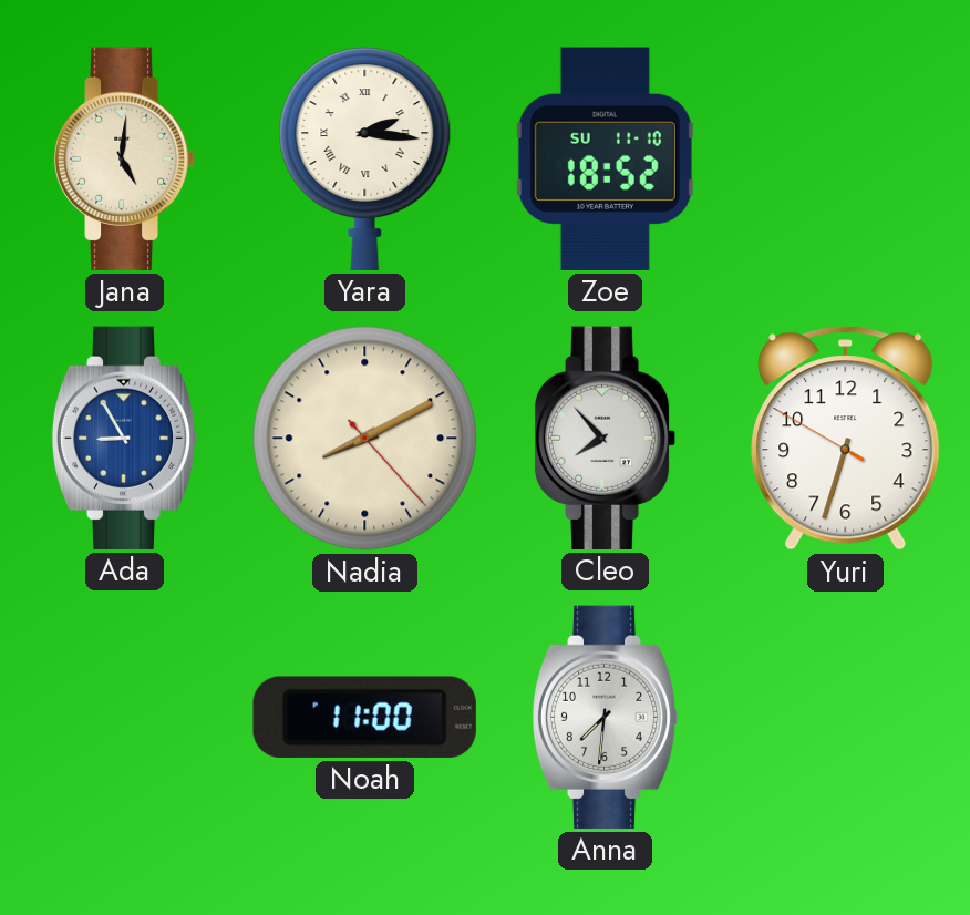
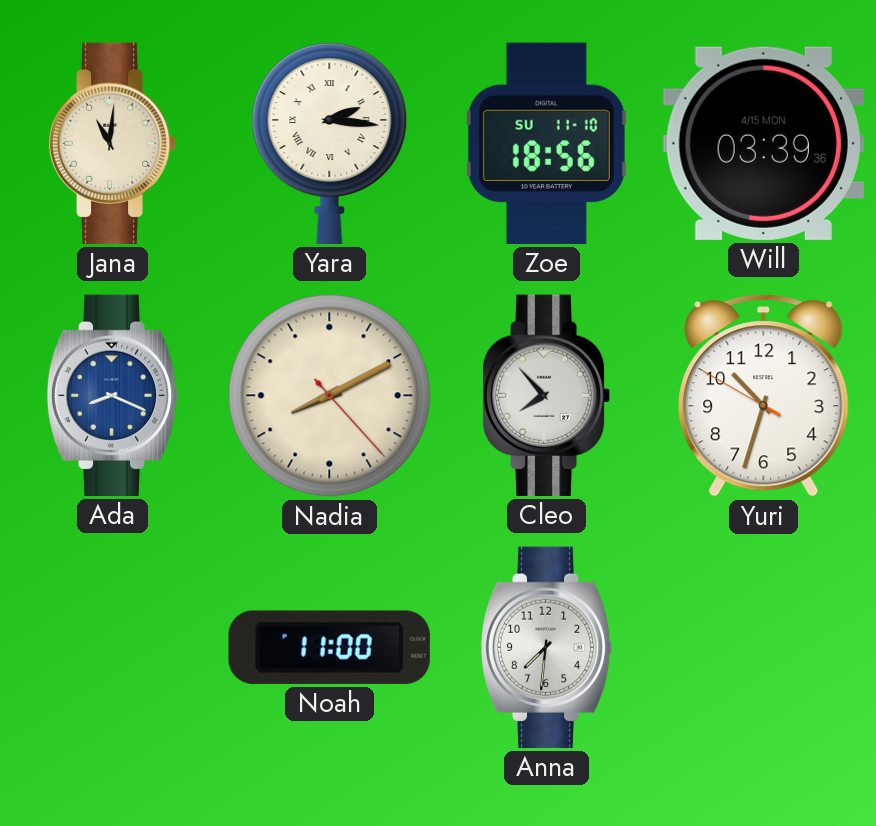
Jana: 5:01 -> 11:01 (113, 143)
Zoe: 18:52 -> 18:56 (546, 143)
Will: none -> 03:39 (763, 143)
Ada: 8:55 -> 8:19 (113, 395)
Yuri: 6:32 -> 10:32 (764, 396)
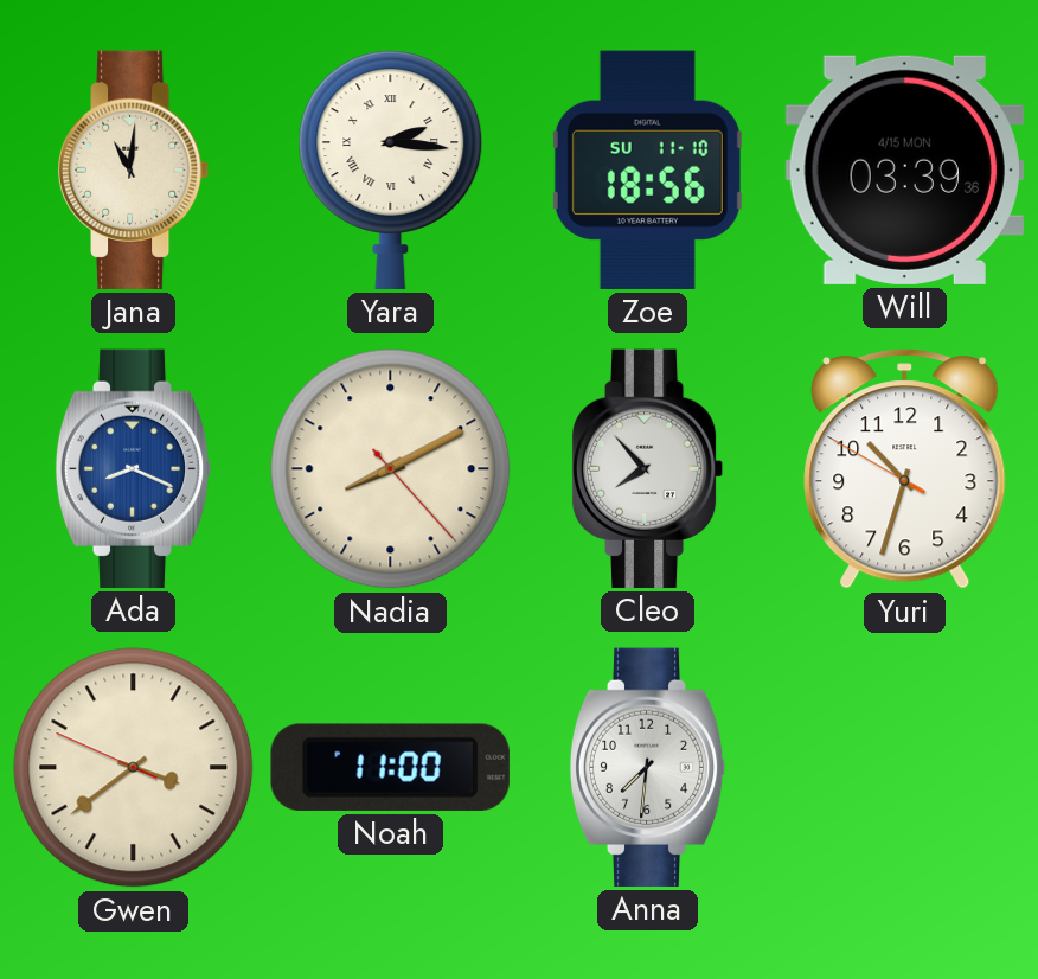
Gwen: none -> 3:38 (134, 768)
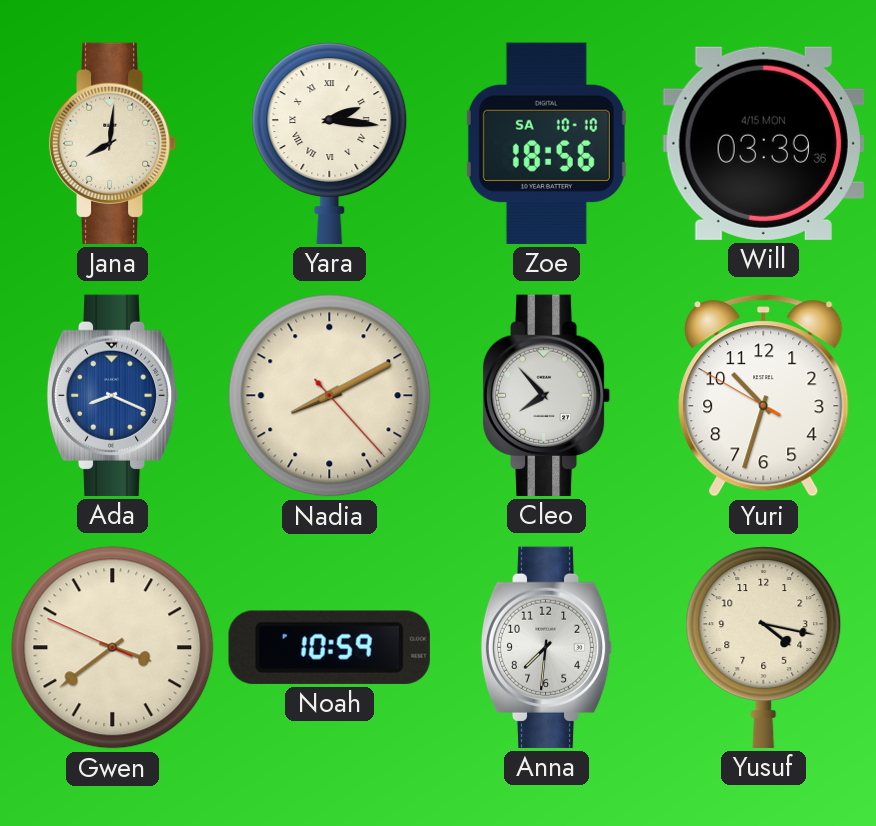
Jana: 11:01 -> 8:01 (113, 143)
Zoe date: SU 11-10 -> SA 10-10 (546, 143)
Noah: 11:00 -> 10:59 (329, 647)
Yusuf: none -> 4:17 (764, 647)
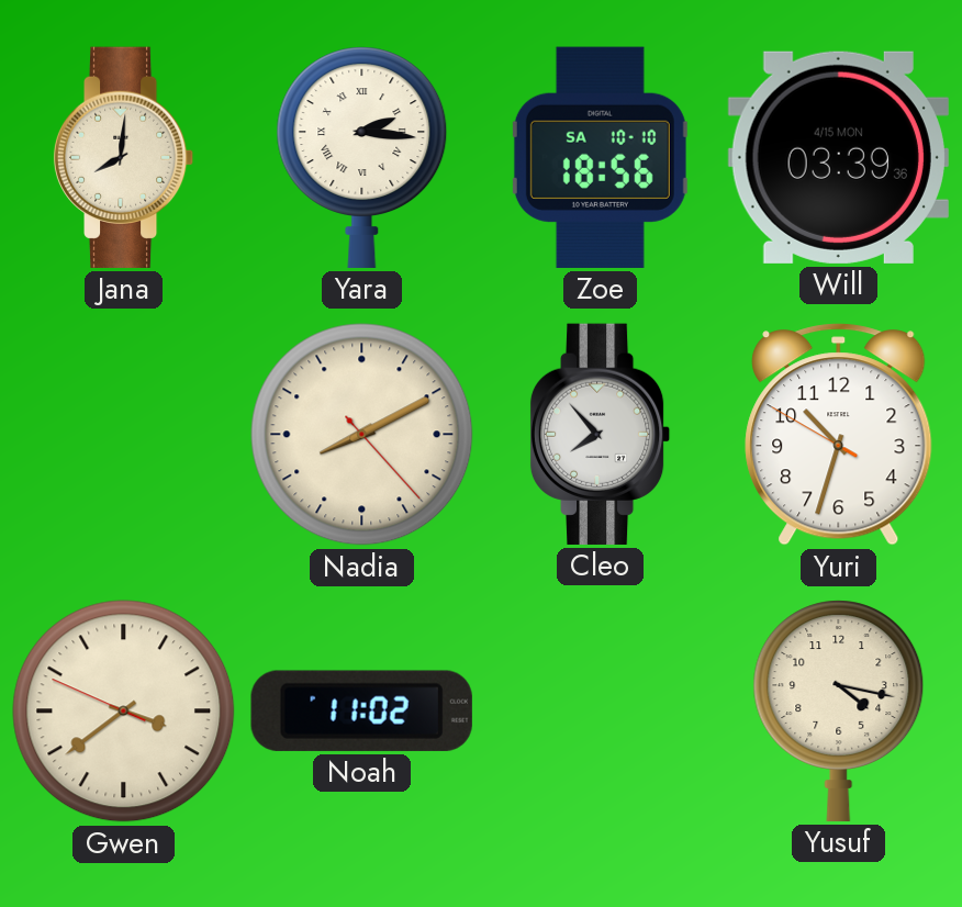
Ada: 8:19 -> none (113, 395)
Noah: 10:59 -> 11:02 (361, 710)
Anna: 7:31 -> none (547, 647)
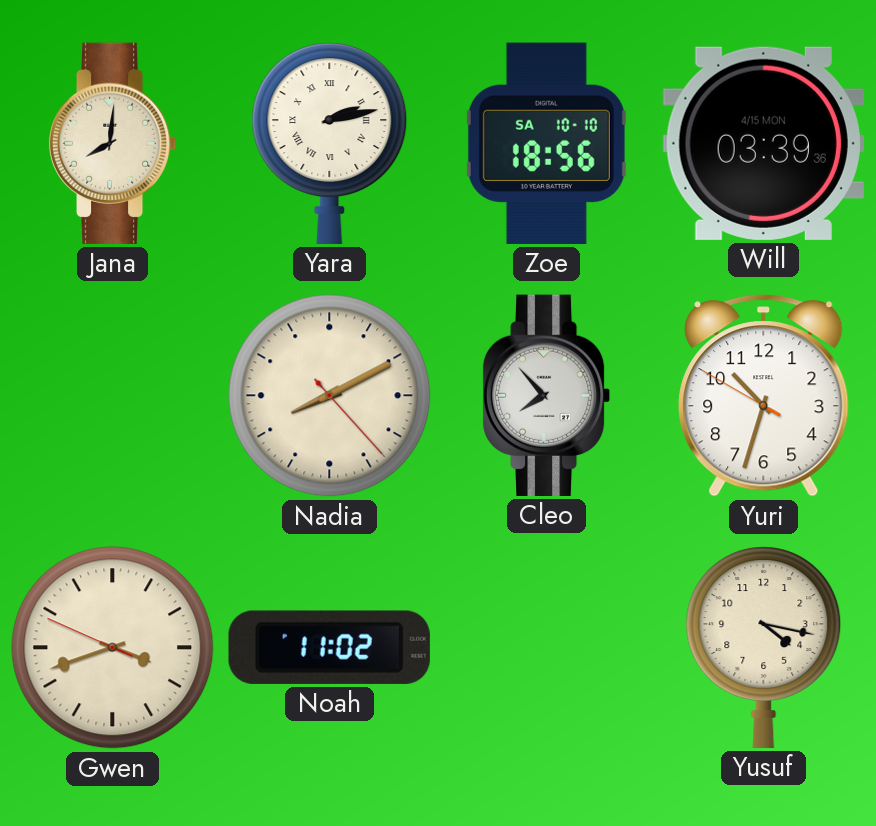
Yara: 2:16 -> 2:13 (330, 143)
Gwen: 3:38 -> 3:41 (113, 648)
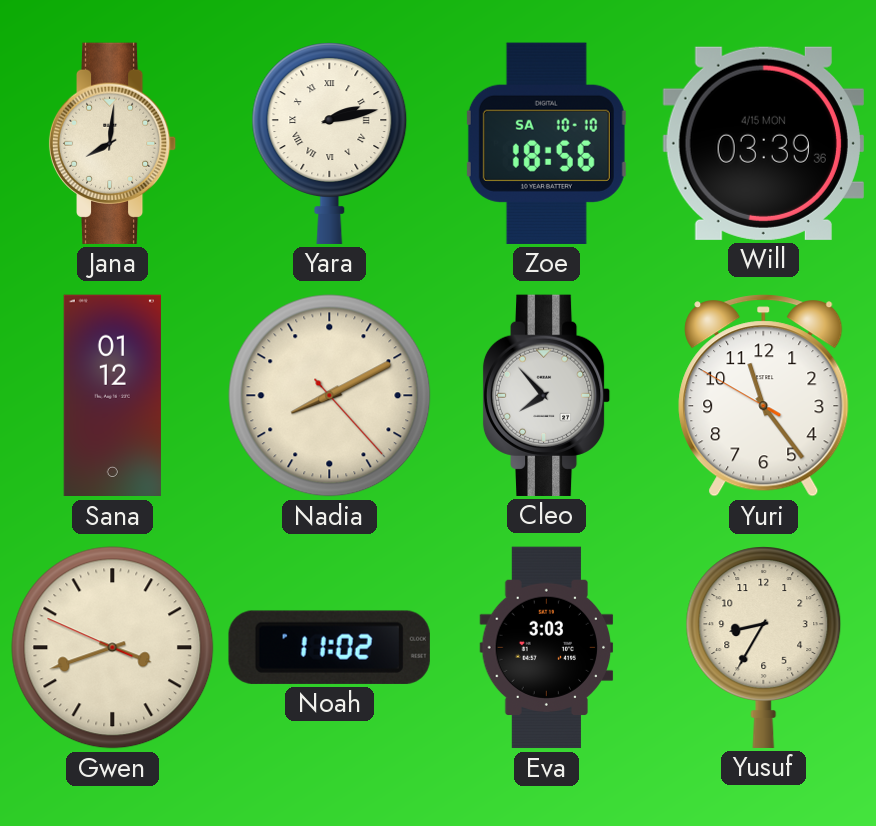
Sana: none -> 01:12 (112, 396)
Yuri: 10:32 -> 11:23 (764, 396)
Eva: none -> 3:03 (547, 648)
Yusuf: 4:17 -> 8:35 (764, 647)
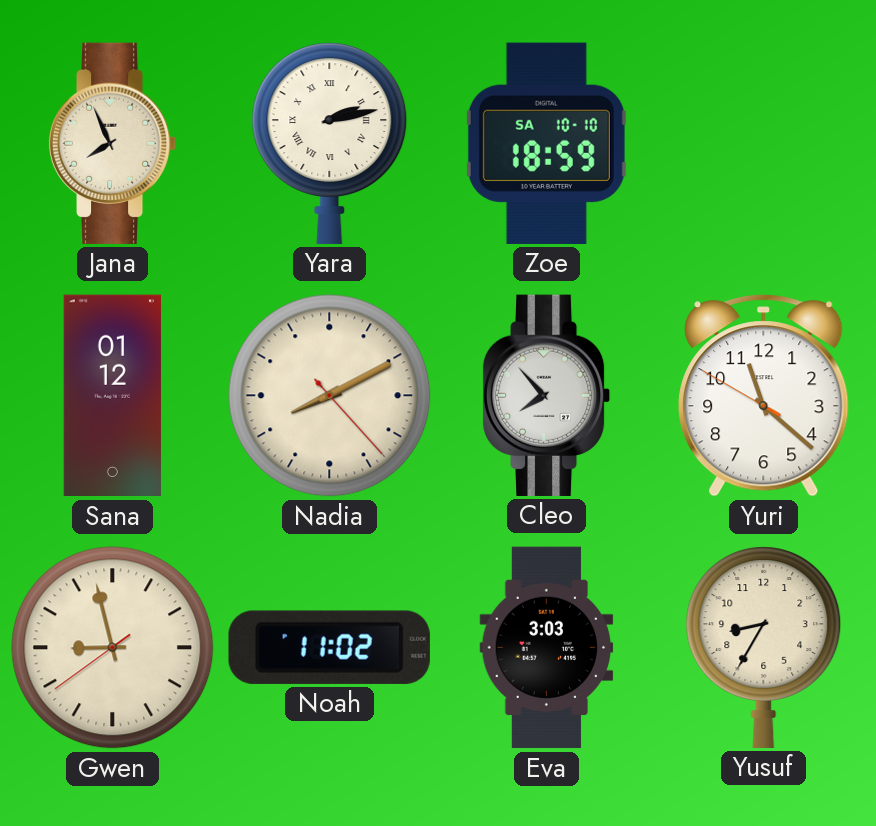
Jana: 8:01 -> 7:56 (113, 143)
Zoe: 18:56 -> 18:59 (546, 143)
Will: 03:39 -> none (763, 143)
Yuri: 11:23 -> 11:21 (764, 396)
Gwen: 3:41 -> 8:57 (113, 648)
